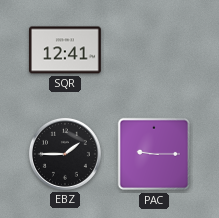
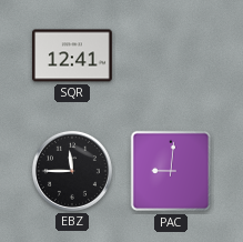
EBZ: 1:45 -> 11:45 (72, 171)
PAC: 9:15 -> 9:01 (171, 171)
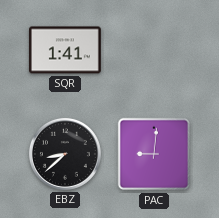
SQR: 12:41 -> 1:41 (65, 50)
EBZ: 11:45 -> 8:38 (65, 154)
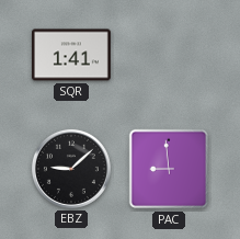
EBZ: 8:38 -> 9:08 (71, 169)
PAC: 9:01 -> 8:59 (169, 169)
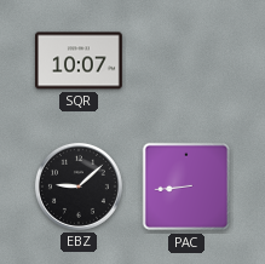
SQR: 1:41 -> 10:07 (79, 61)
PAC: 8:59 -> 8:44 (186, 186)
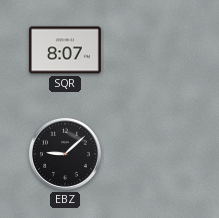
SQR: 10:07 -> 8:07 (65, 50)
PAC: 8:44 -> none (186, 186)
